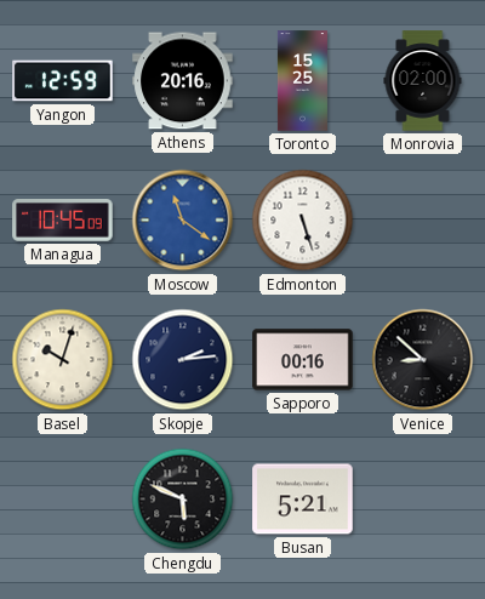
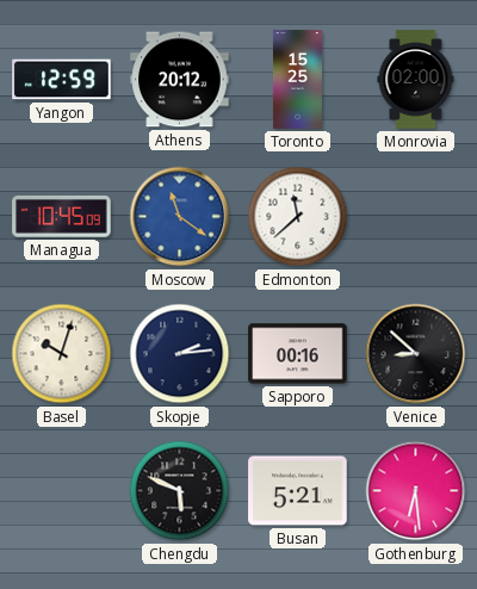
Athens: 20:16 -> 20:12 (180, 80)
Edmonton: 5:27 -> 11:38 (298, 217)
Gothenburg: none -> 6:29 (416, 491)
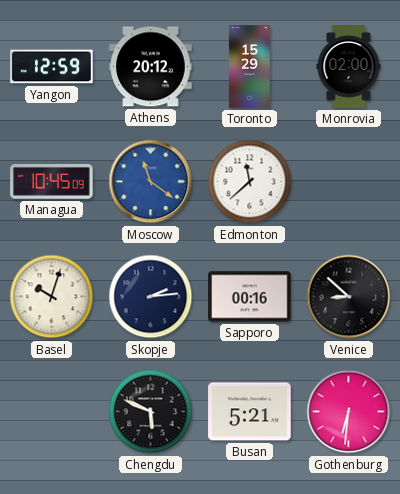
Toronto: 15:25 -> 15:29 (249, 67)
Gothenburg: 6:29 -> 6:31 (349, 412)
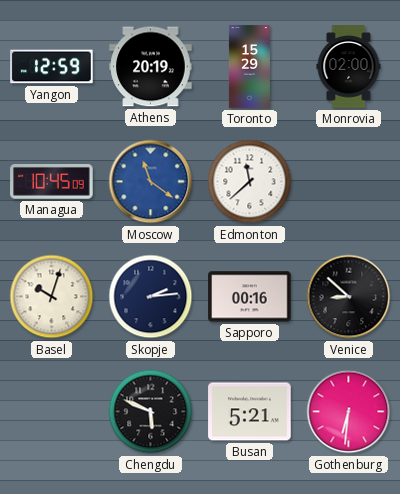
Athens: 20:12 -> 20:19 (151, 67)
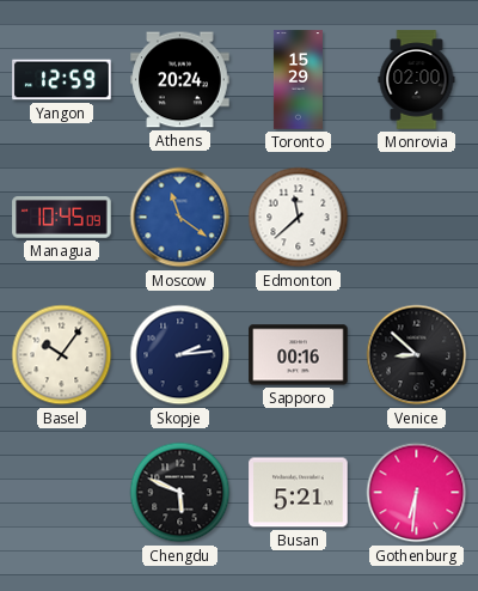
Athens: 20:19 -> 20:24 (180, 80)
Basel: 10:03 -> 10:06 (62, 355)
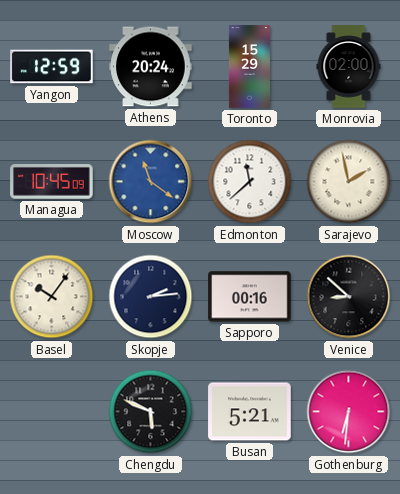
Sarajevo: none -> 1:58 (349, 182)
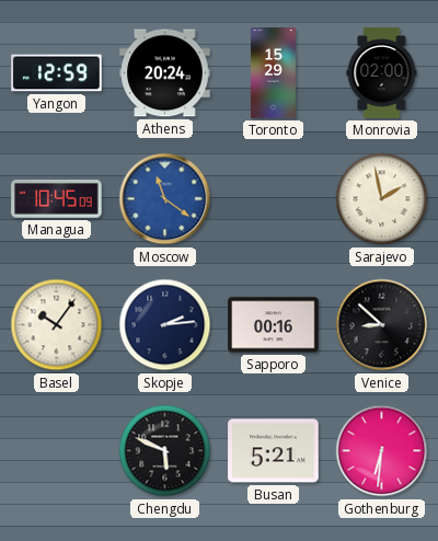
Edmonton: 11:38 -> none (250, 182)
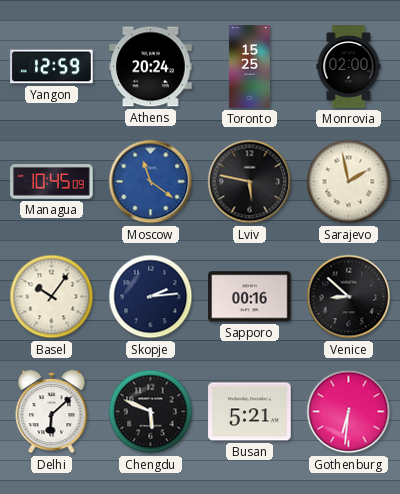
Toronto: 15:29 -> 15:25 (249, 67)
Lviv: none -> 5:47 (250, 182)
Delhi: none -> 6:08 (52, 412)
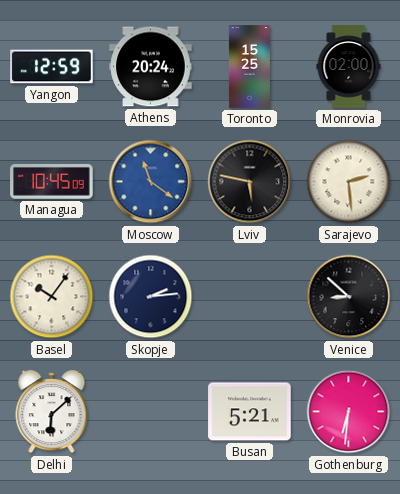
Sarajevo: 1:58 -> 2:29 (349, 182)
Sapporo: 00:16 -> none (250, 297)
Chengdu: 5:49 -> none (151, 412)
